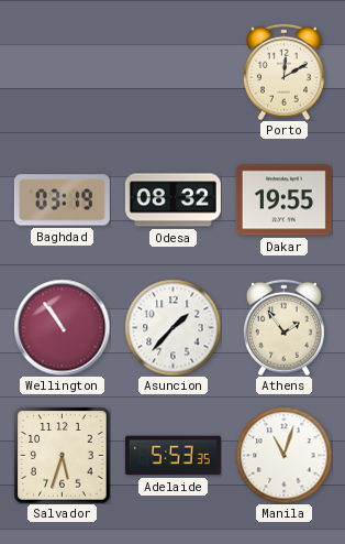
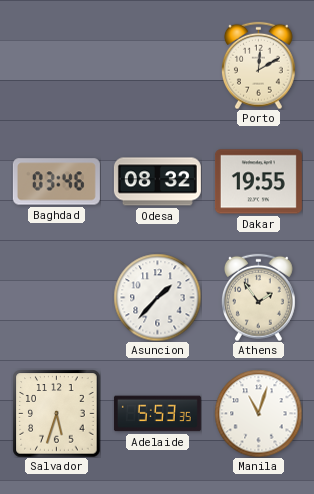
Baghdad: 03:19 -> 03:46 (56, 182)
Wellington: 10:54 -> none (62, 327)
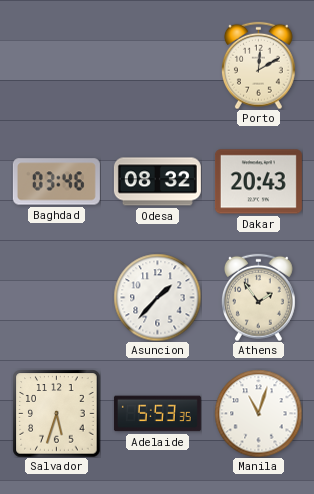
Dakar: 19:55 -> 20:43 (258, 182)
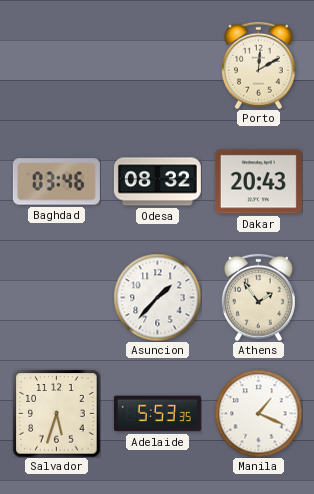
Manila: 11:03 -> 1:19 (258, 413)
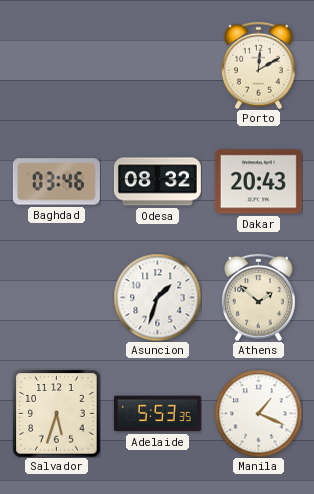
Asuncion: 1:37 -> 1:33 (157, 297)
Athens: 1:54 -> 1:52 (259, 297)
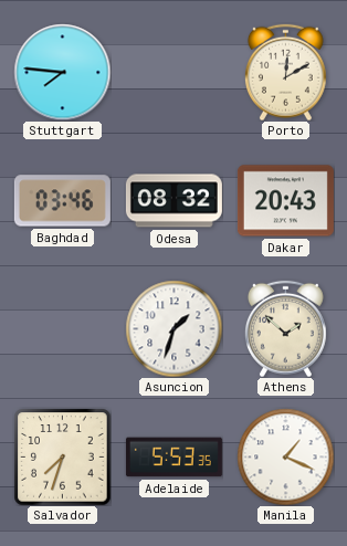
Stuttgart: none -> 7:46 (62, 72)
Salvador: 5:33 -> 7:33 (62, 456)
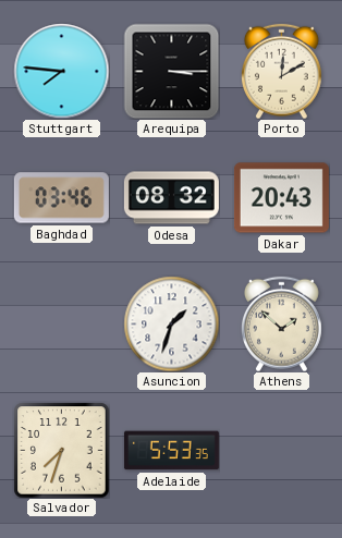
Arequipa: none -> 3:15 (171, 71)
Manila: 1:19 -> none (285, 456)
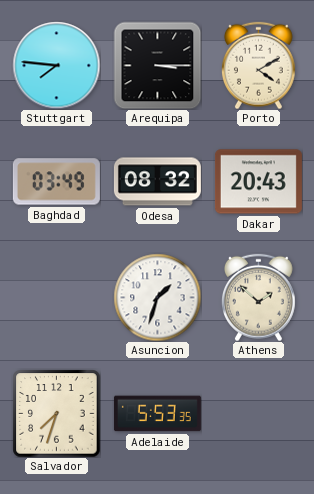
Porto: 12:10 -> 4:10 (259, 65)
Baghdad: 03:46 -> 03:49 (56, 182)
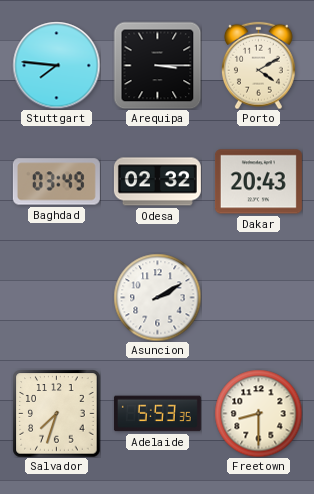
Odesa: 08:32 -> 02:32 (157, 182)
Asuncion: 1:33 -> 2:10 (157, 297)
Athens: 1:52 -> none (259, 297)
Freetown: none -> 8:30 (258, 413)
